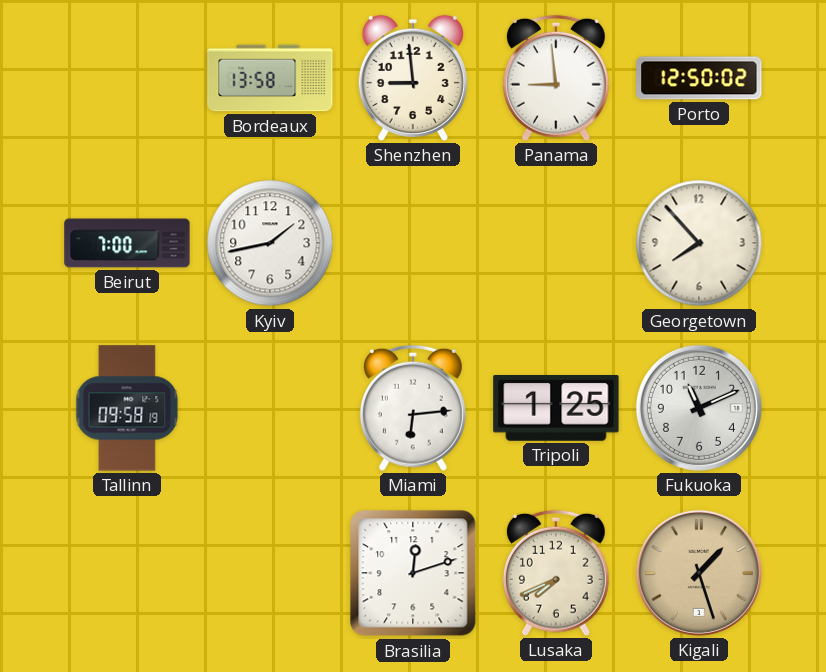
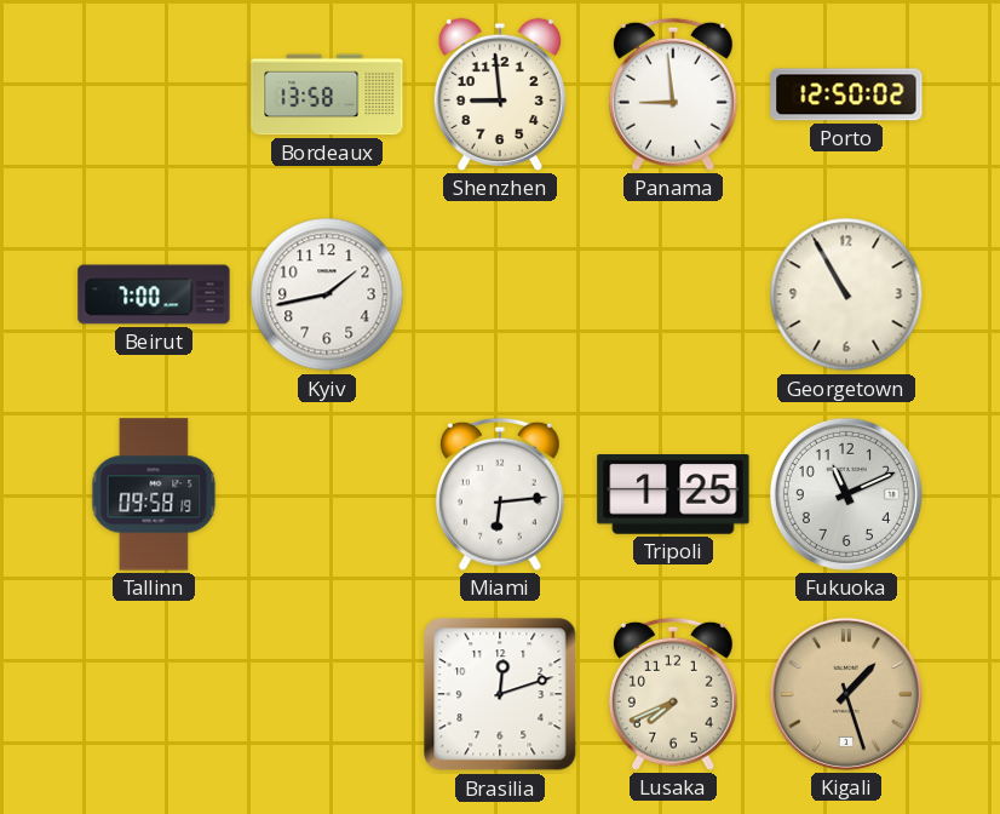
Georgetown: 7:53 -> 10:55 (846, 294)
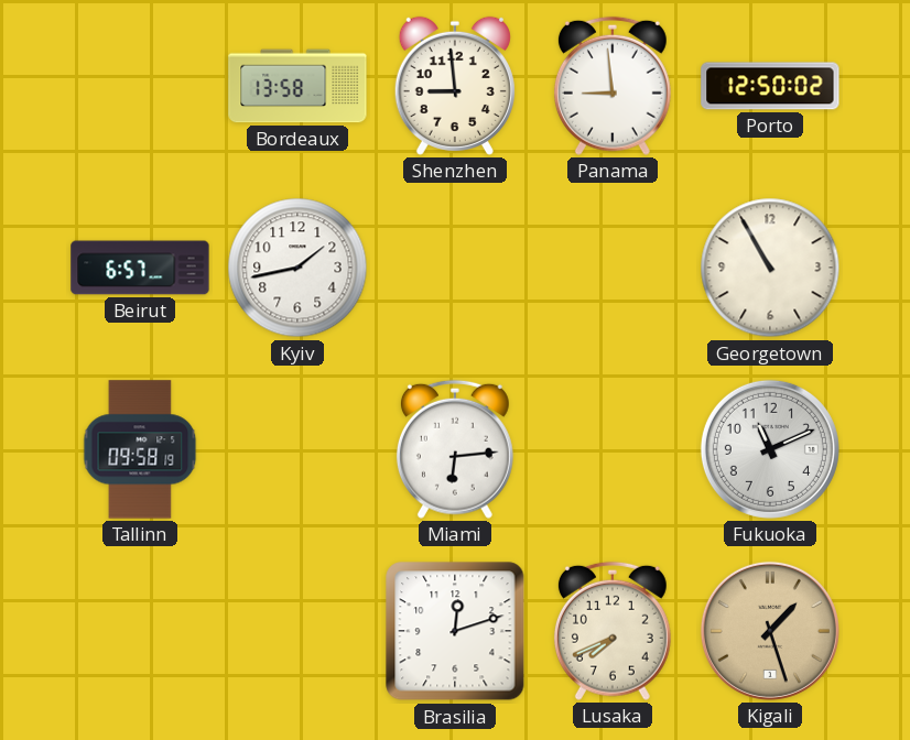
Beirut: 7:00 -> 6:57 (140, 268)
Tripoli: 1:25 -> none (673, 494)
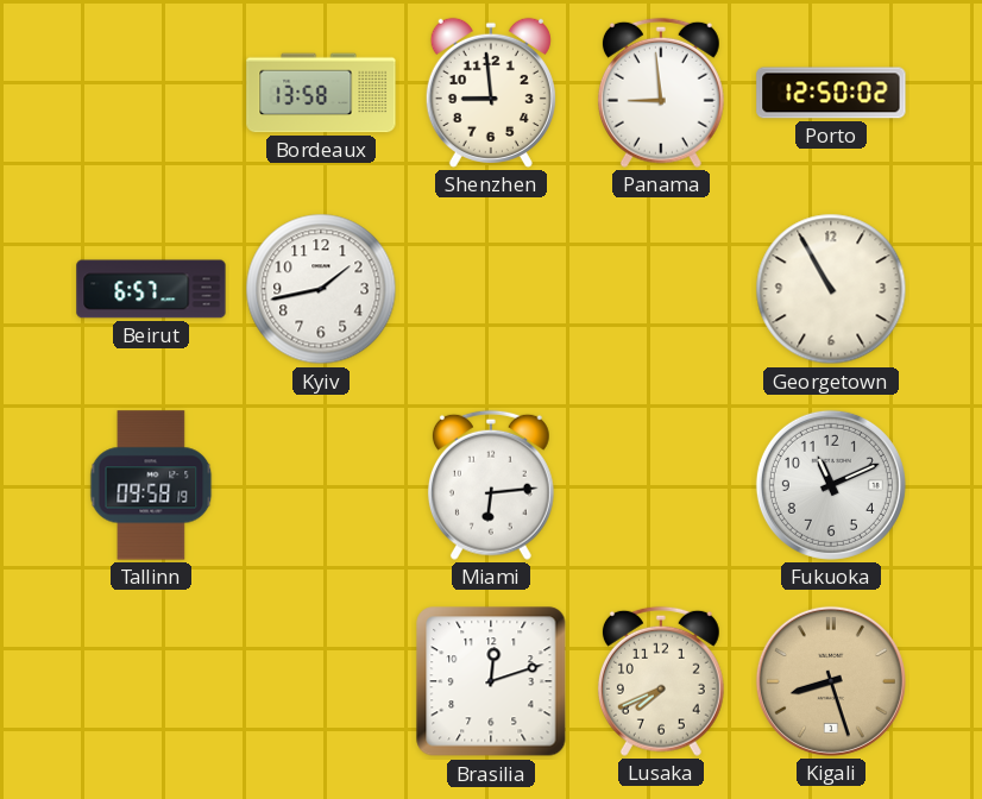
Kigali: 1:27 -> 8:27 (831, 681)
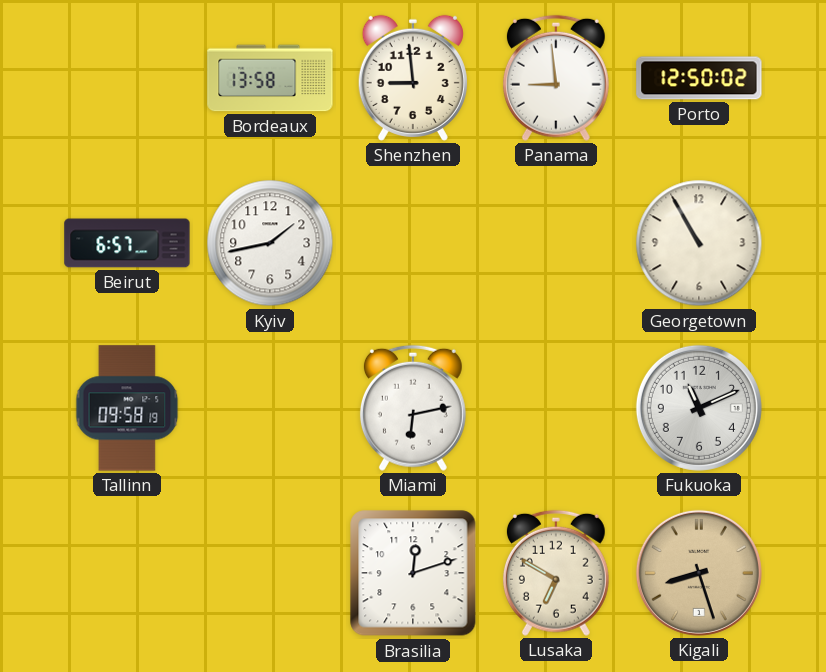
Miami: 6:14 -> 6:13 (413, 408)
Lusaka: 7:41 -> 6:50 (556, 573)
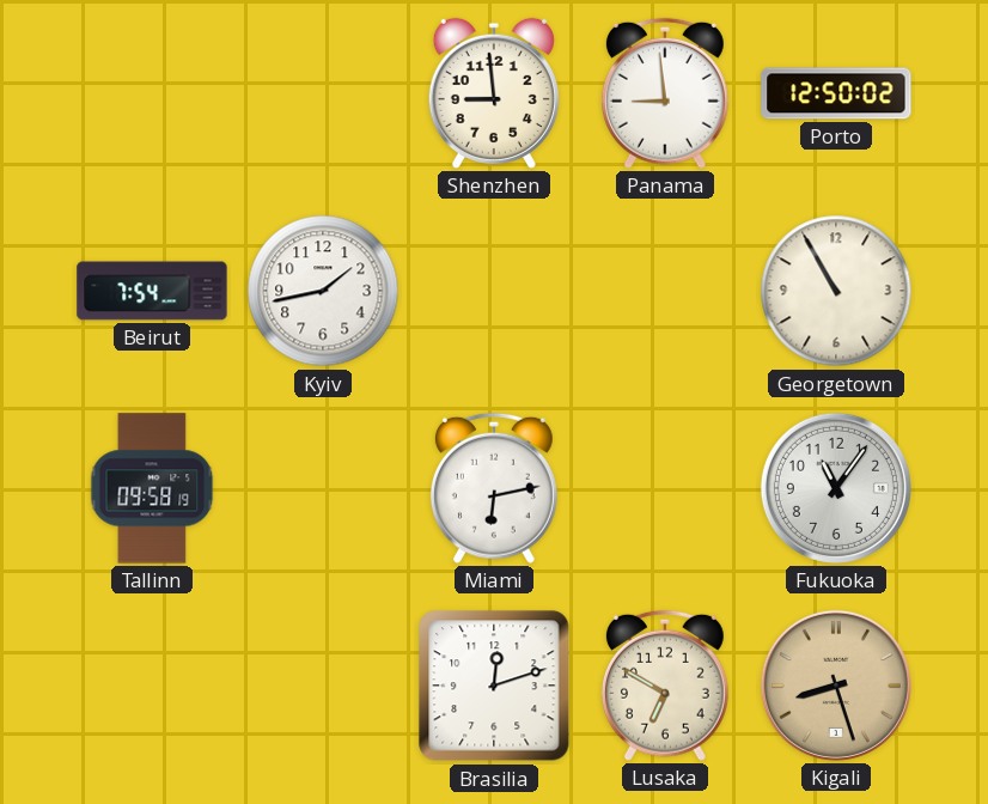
Bordeaux: 13:58 -> none (270, 78)
Beirut: 6:57 -> 7:54 (152, 291)
Fukuoka: 11:11 -> 11:06 (836, 488)
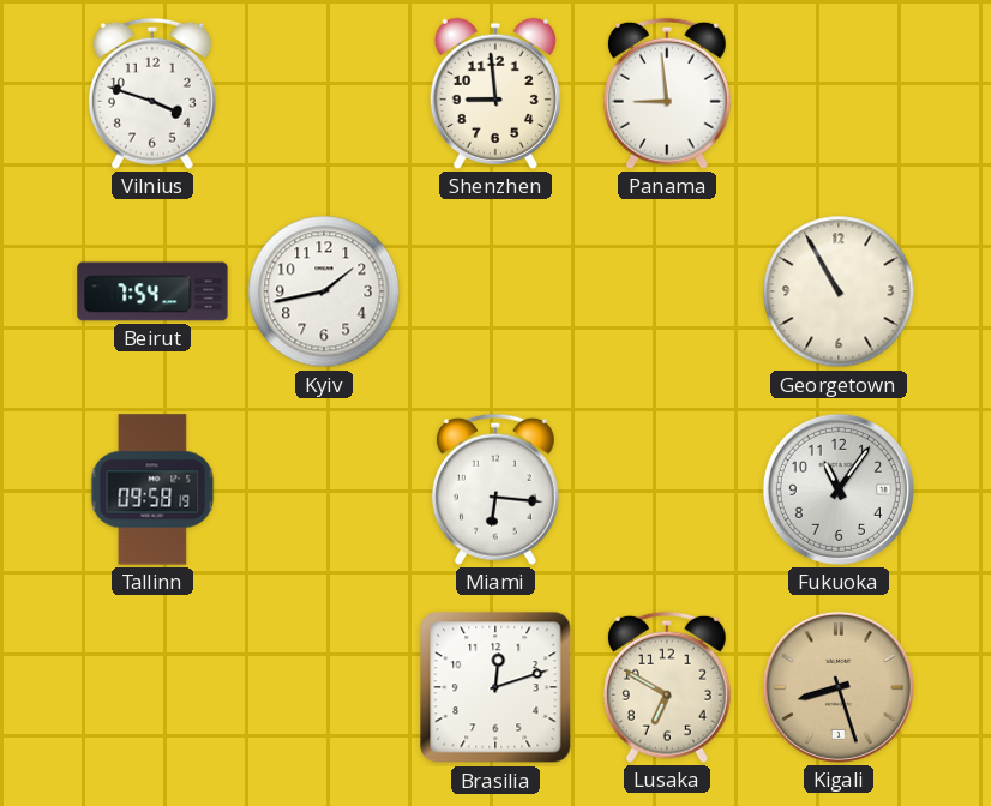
Vilnius: none -> 3:48 (152, 94)
Porto: 12:50 -> none (836, 93)
Miami: 6:13 -> 6:16 (495, 489)
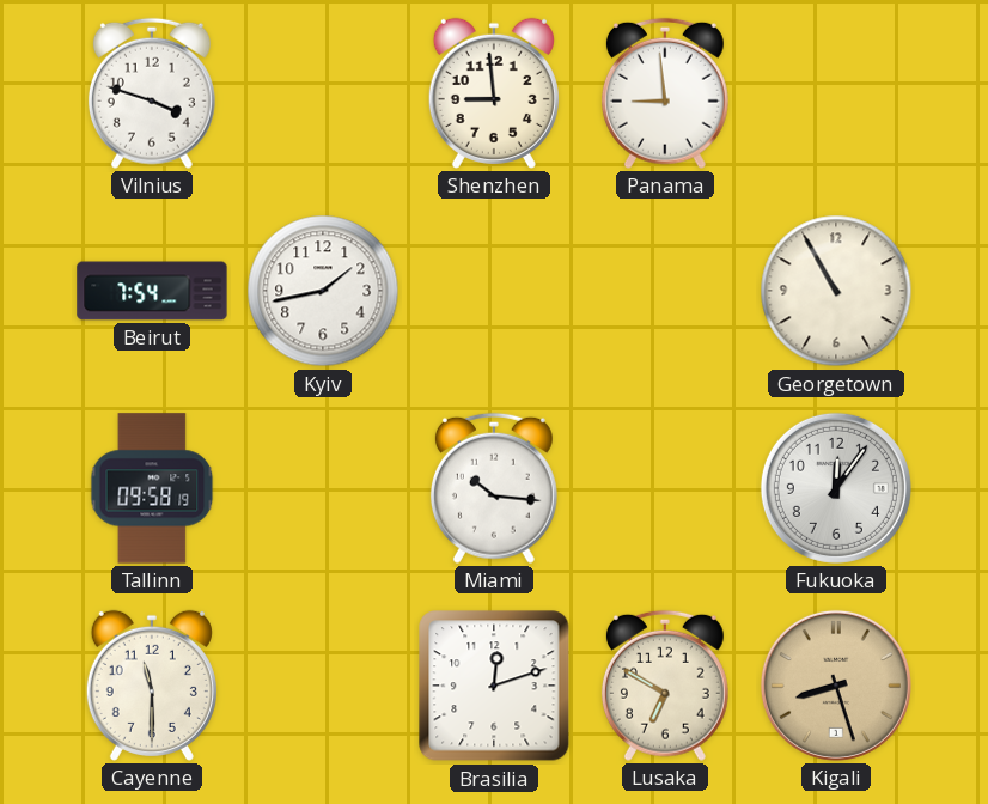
Miami: 6:16 -> 10:16 (494, 488)
Fukuoka: 11:06 -> 12:06 (836, 488)
Cayenne: none -> 11:30 (152, 686)
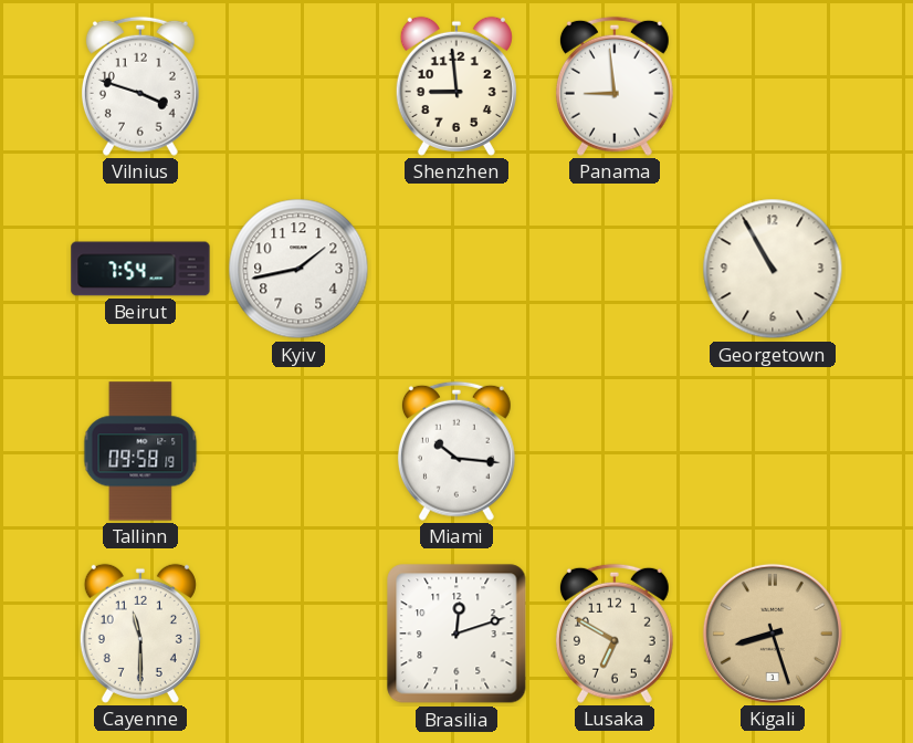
Fukuoka: 12:06 -> none (836, 488)
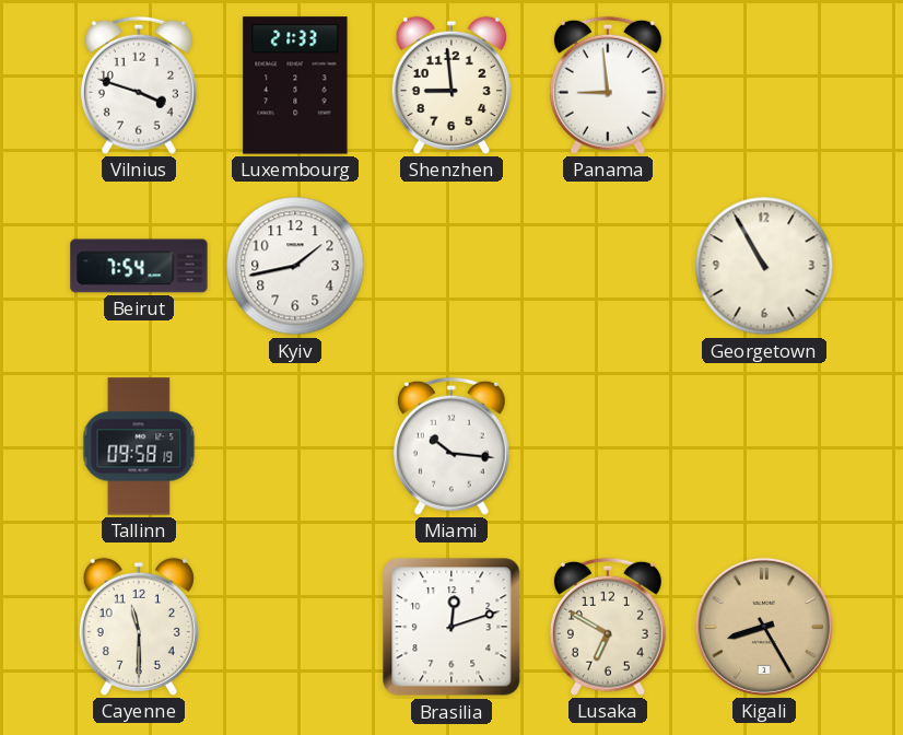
Luxembourg: none -> 21:33 (295, 85)
Kigali: 8:27 -> 8:25 (764, 627)
